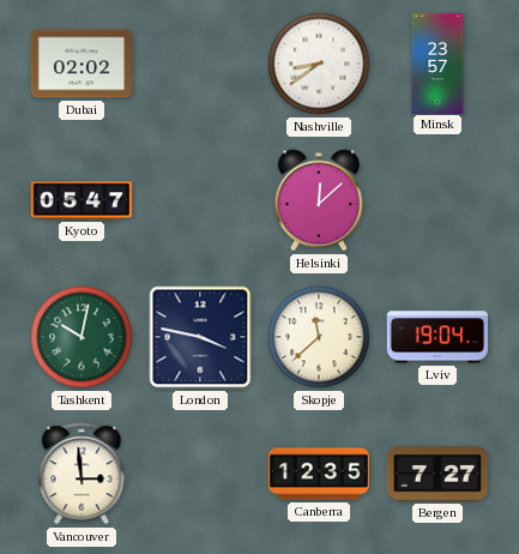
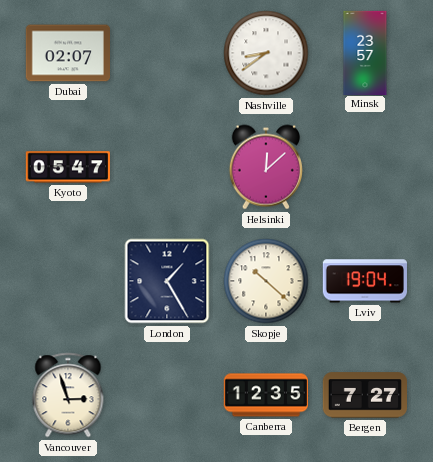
Dubai: 02:02 -> 02:07 (67, 53)
Tashkent: 10:02 -> none (82, 337)
London: 3:47 -> 1:25 (167, 281)
Skopje: 11:38 -> 10:22 (266, 281)
Vancouver: 2:59 -> 2:57 (68, 395)
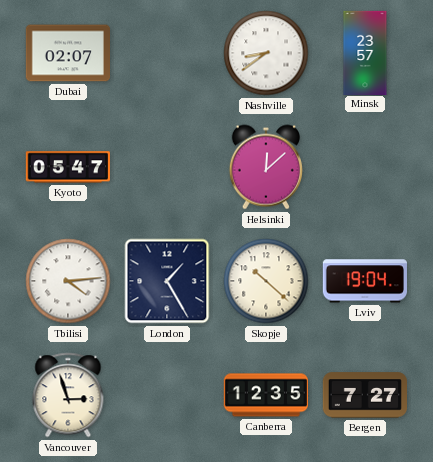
Tbilisi: none -> 4:14 (68, 281)
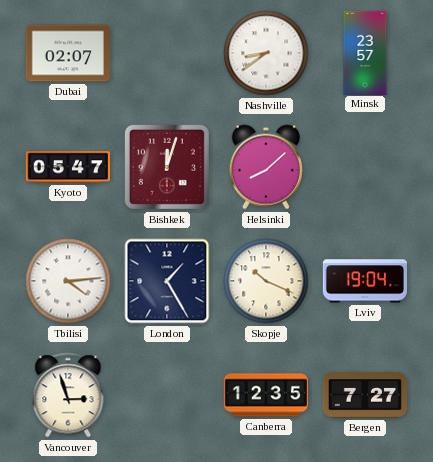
Bishkek: none -> 12:03 (167, 167)
Helsinki: 12:08 -> 8:08 (266, 167)
Skopje: 10:22 -> 10:19 (266, 281)
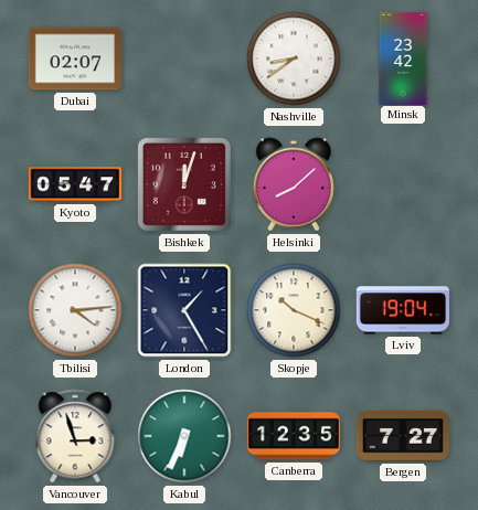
Minsk: 23:57 -> 23:42 (403, 57)
Kabul: none -> 6:34 (184, 436)
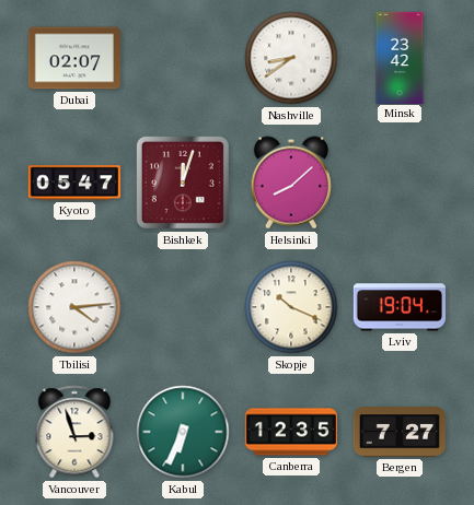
London: 1:25 -> none (184, 310)
